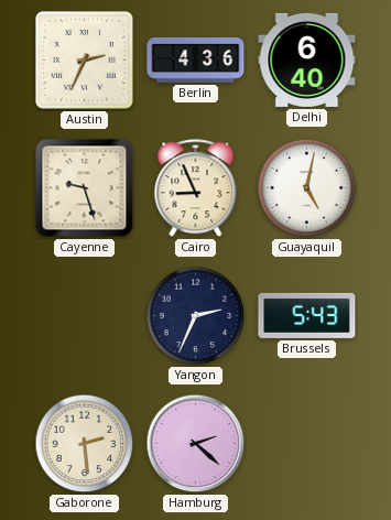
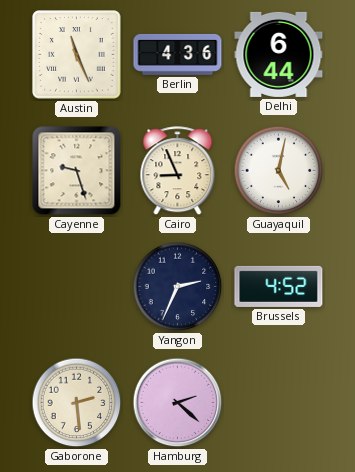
Austin: 2:34 -> 11:26 (77, 55)
Delhi: 6:40 -> 6:44 (279, 54)
Brussels: 5:43 -> 4:52 (279, 286)
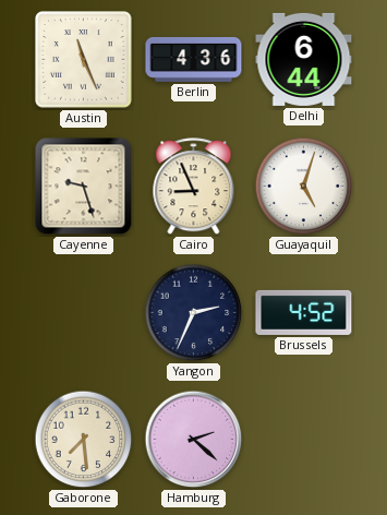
Guayaquil: 5:02 -> 5:03 (304, 187)
Gaborone: 2:29 -> 7:29 (84, 440)
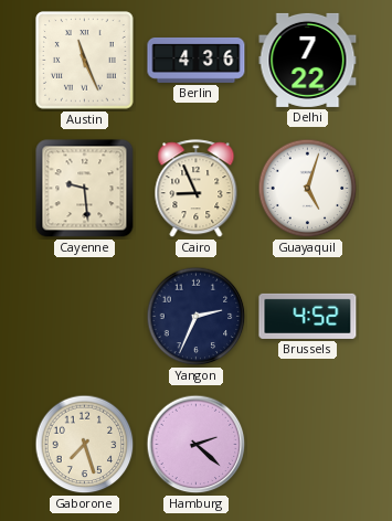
Delhi: 6:44 -> 7:22 (308, 60)
Cayenne: 9:27 -> 9:29 (85, 189)
Gaborone: 7:29 -> 7:27 (85, 445)
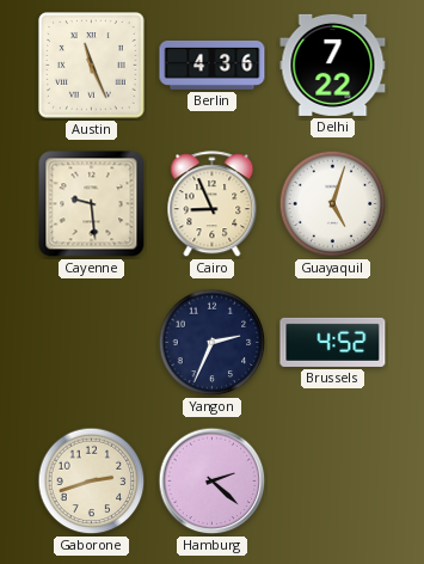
Gaborone: 7:27 -> 2:42 (92, 482)
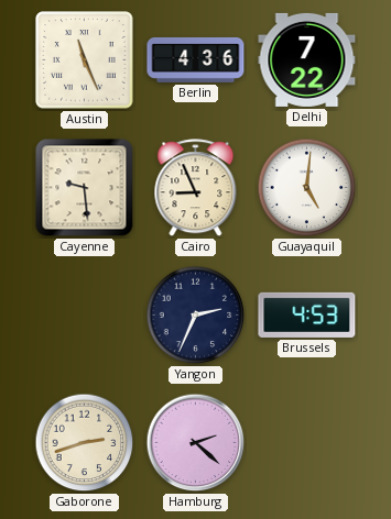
Guayaquil: 5:03 -> 5:01 (307, 188)
Brussels: 4:52 -> 4:53 (307, 314)
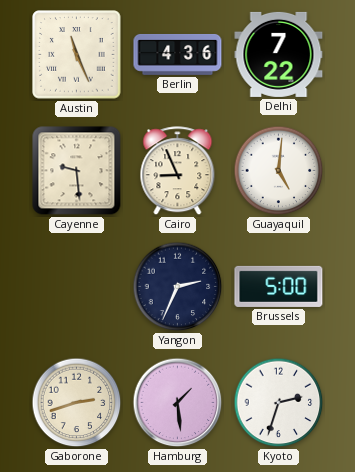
Brussels: 4:53 -> 5:00 (279, 286)
Hamburg: 2:22 -> 1:29 (178, 403)
Kyoto: none -> 2:33 (279, 403)
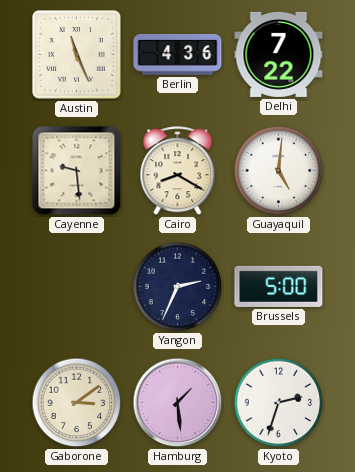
Cairo: 8:56 -> 8:20 (178, 171)
Gaborone: 2:42 -> 3:09 (77, 403)
